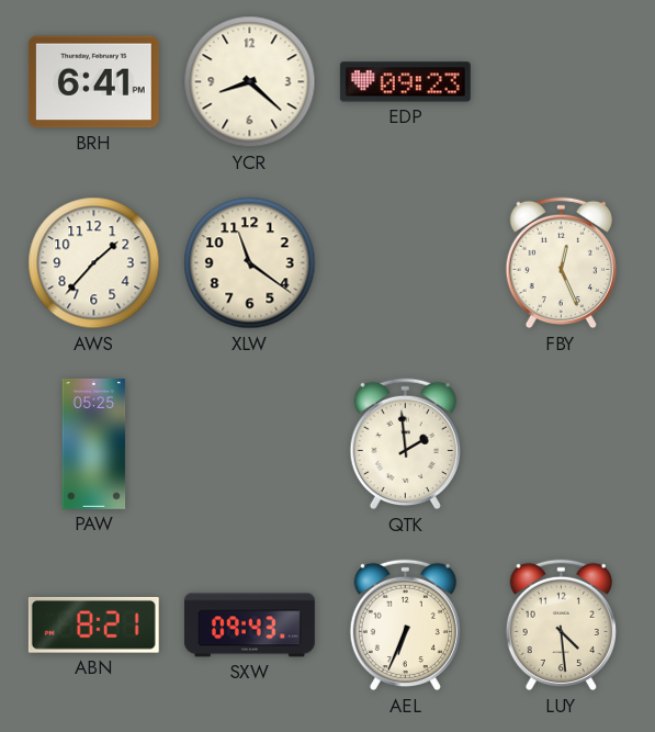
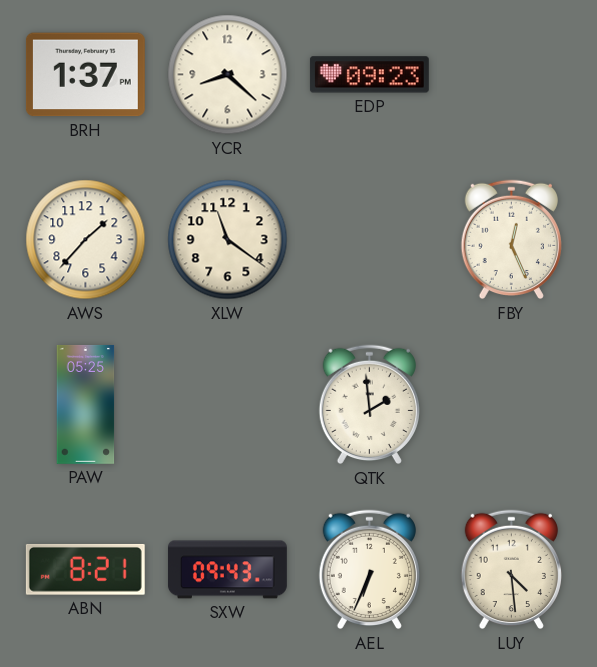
BRH: 6:41 -> 1:37 (85, 75)
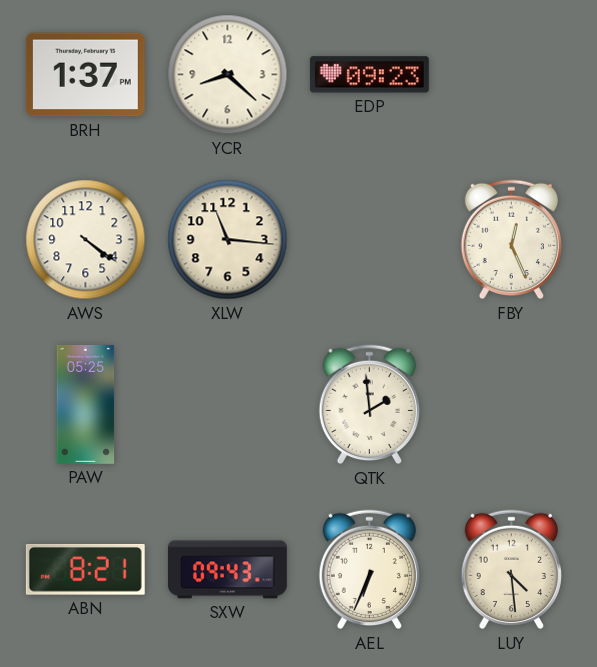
AWS: 1:37 -> 4:21 (86, 240)
XLW: 11:21 -> 11:16 (228, 240)
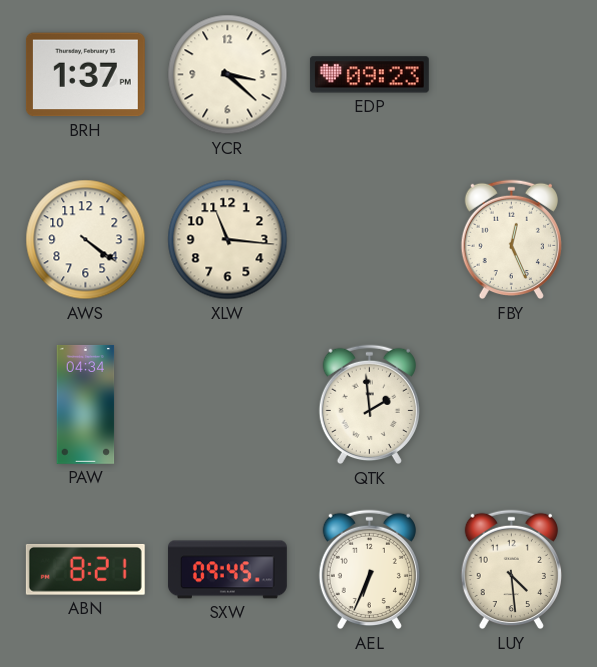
YCR: 8:22 -> 3:22 (228, 75)
PAW: 05:25 -> 04:34 (86, 405)
SXW: 09:43 -> 09:45 (227, 570)
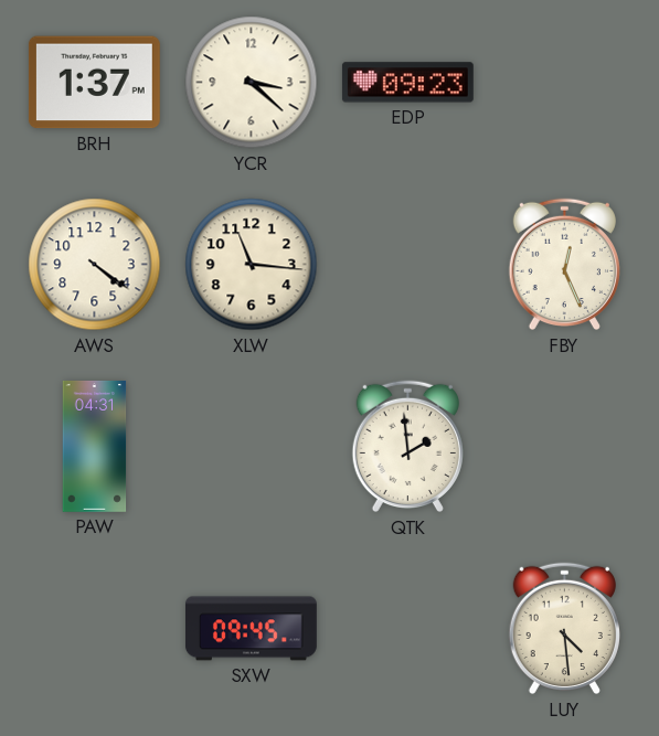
PAW: 04:34 -> 04:31 (95, 447)
ABN: 8:21 -> none (85, 569)
AEL: 6:34 -> none (369, 570)
